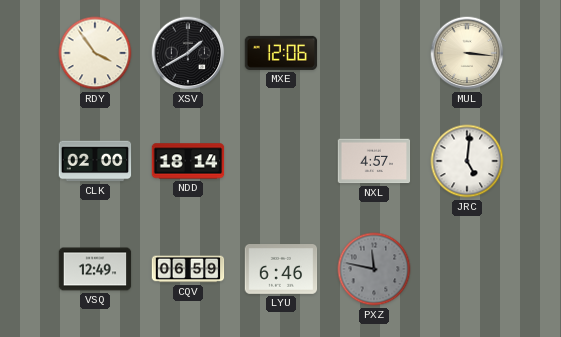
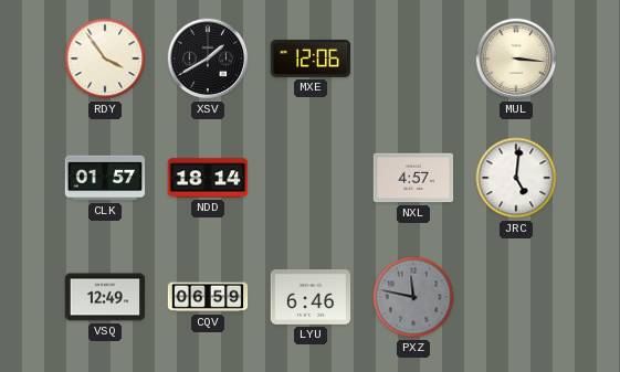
CLK: 02:00 -> 01:57 (105, 178)
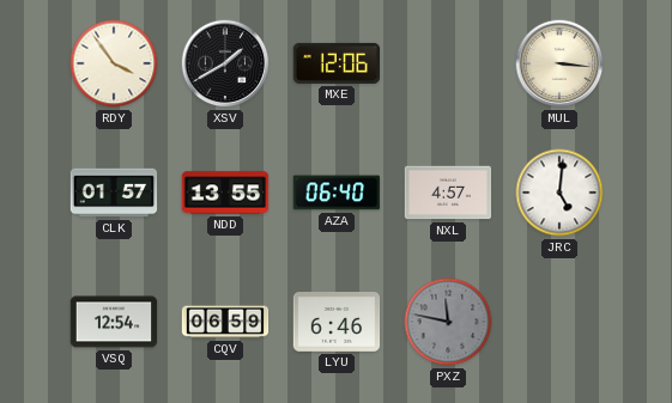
NDD: 18:14 -> 13:55 (225, 193)
AZA: none -> 06:40 (337, 193)
VSQ: 12:49 -> 12:54 (114, 322)
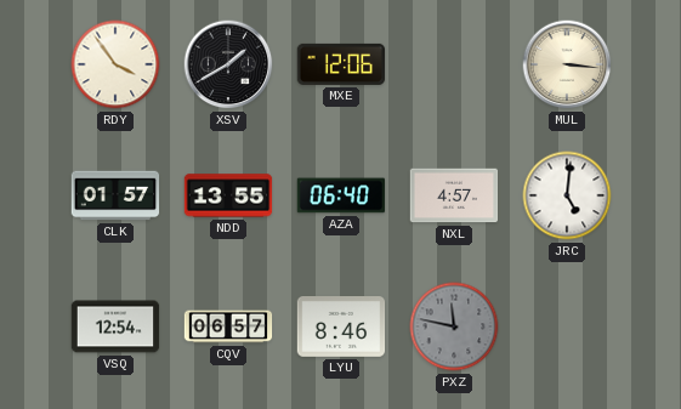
CQV: 06:59 -> 06:57 (228, 326)
LYU: 6:46 -> 8:46 (341, 328)
